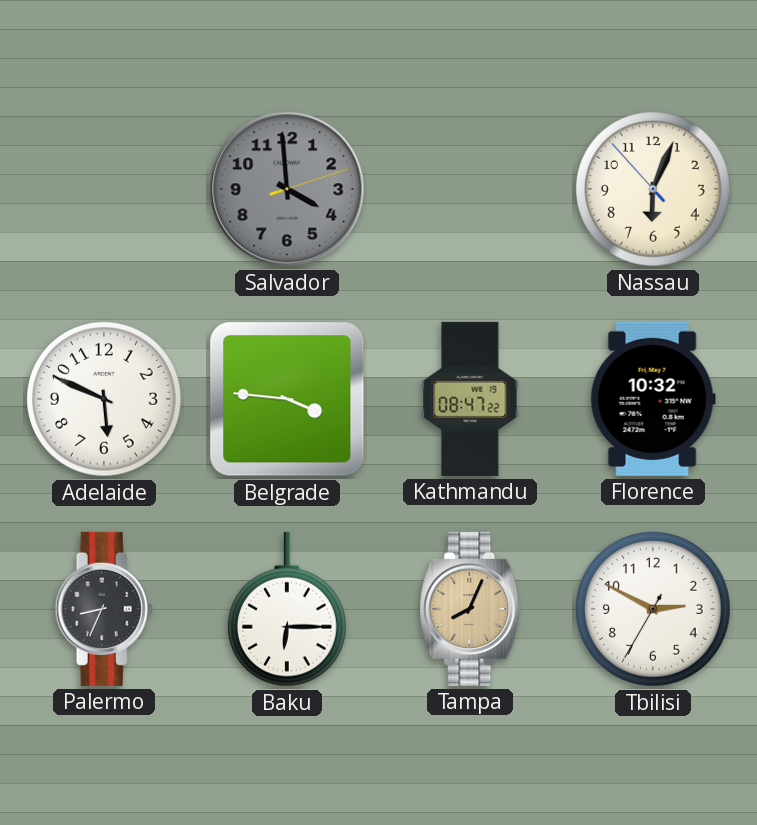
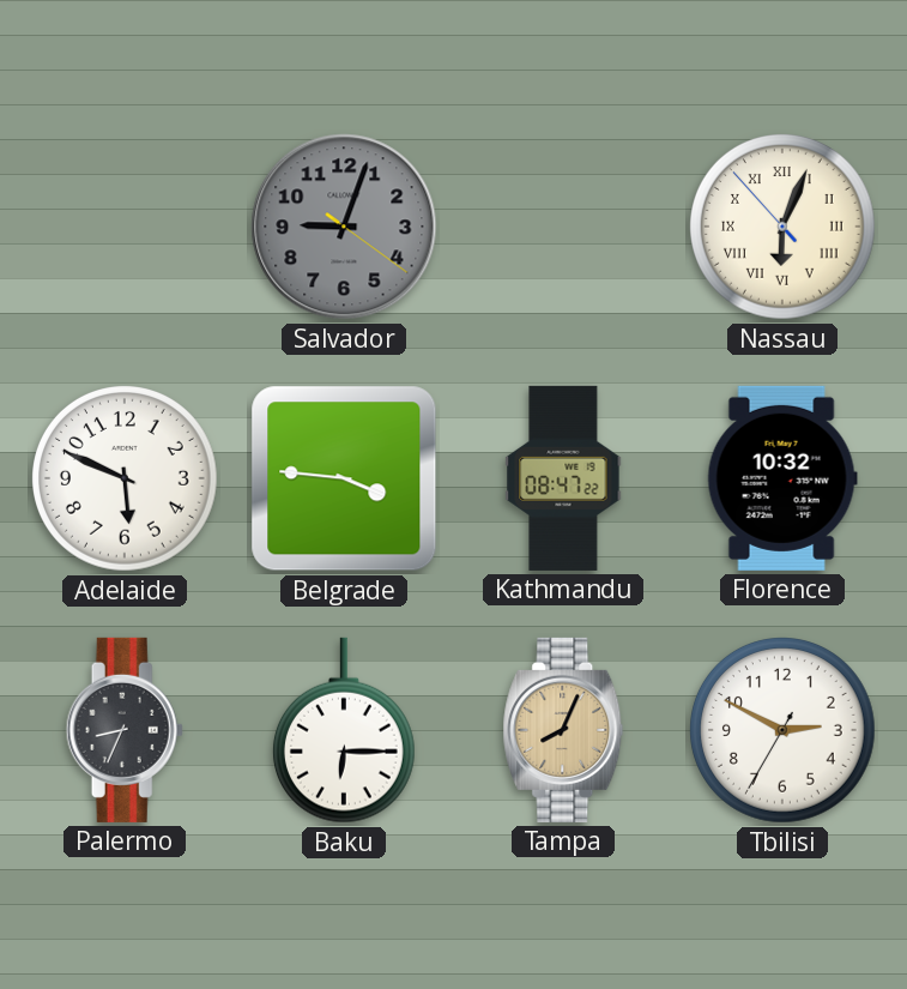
Salvador: 3:59 -> 9:03 (344, 227)
Nassau numerals: Arabic -> Roman (784, 228)
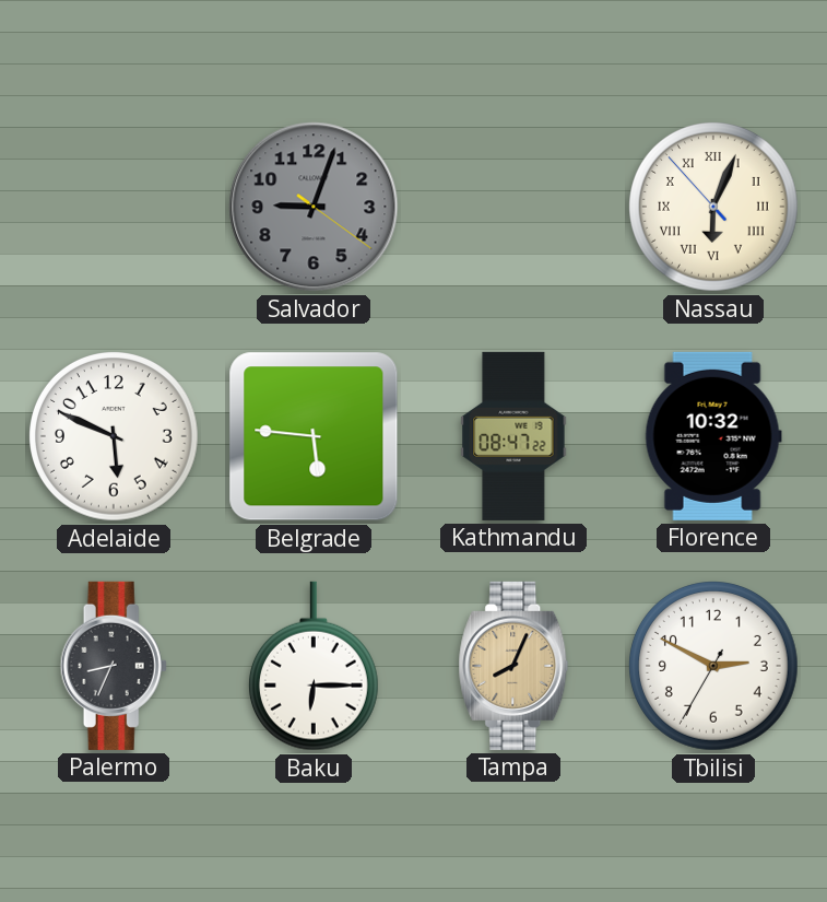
Belgrade: 3:46 -> 5:46 (314, 436)
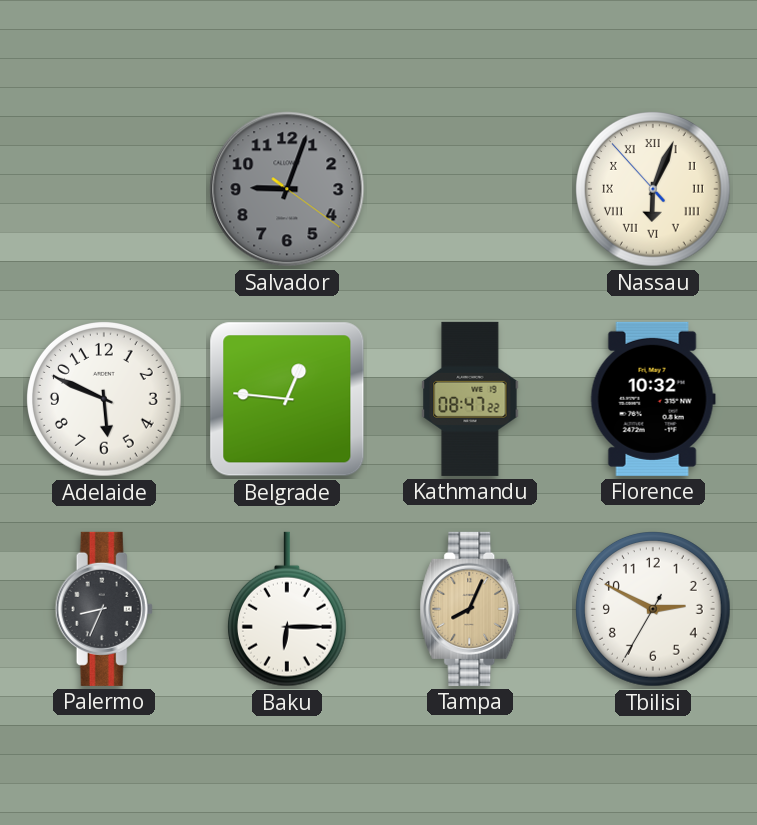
Belgrade: 5:46 -> 12:46 (287, 399)
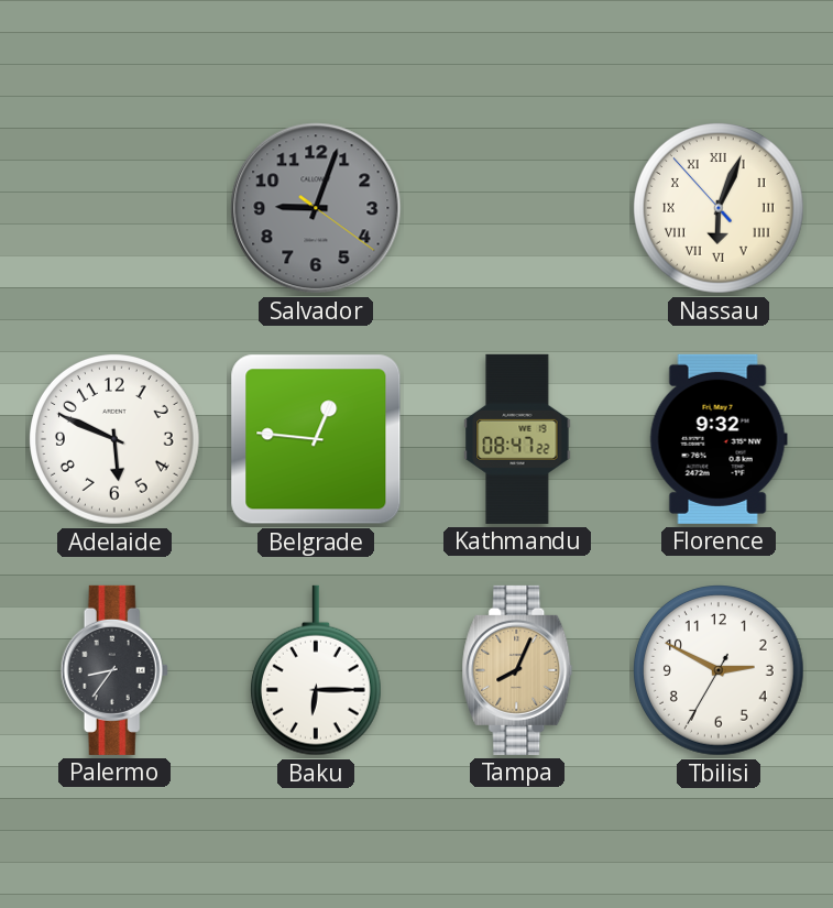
Florence: 10:32 -> 9:32 (719, 439)
Palermo: 8:34 -> 8:36 (114, 670)
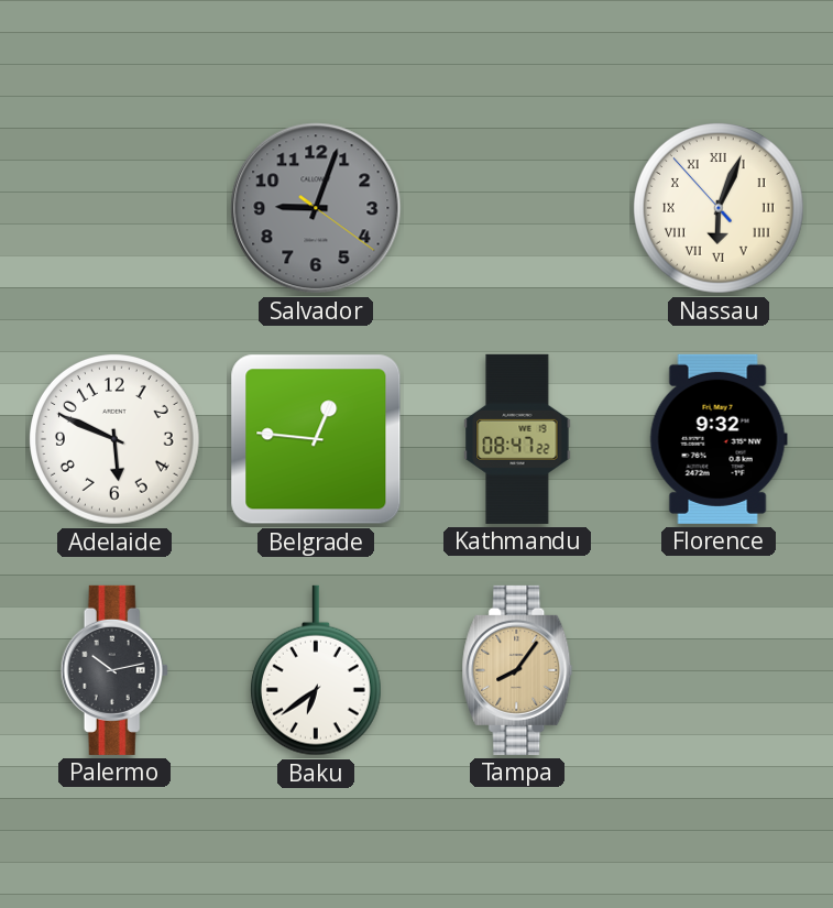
Palermo: 8:36 -> 10:13 (114, 670)
Baku: 6:15 -> 6:39 (316, 670)
Tampa: 8:04 -> 8:06 (517, 670)
Tbilisi: 2:49 -> none (720, 671)
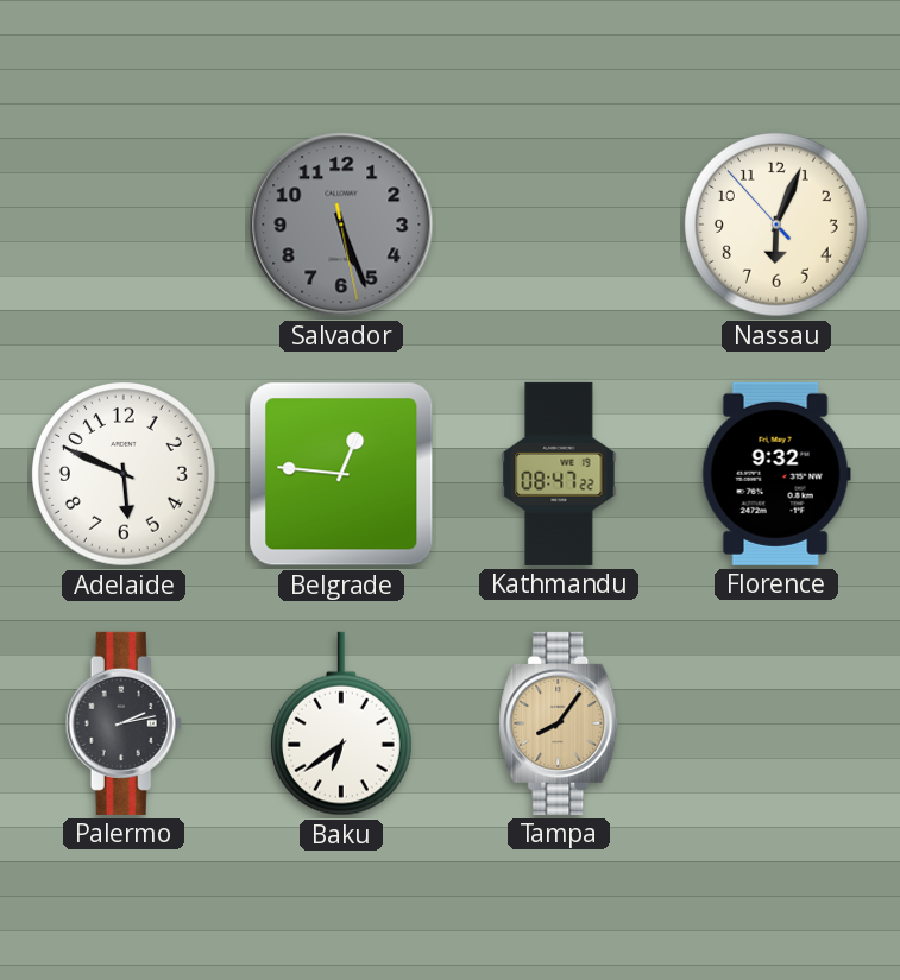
Salvador: 9:03 -> 5:26 (341, 225)
Nassau numerals: Roman -> Arabic (778, 226)
Palermo: 10:13 -> 2:13 (124, 723)
